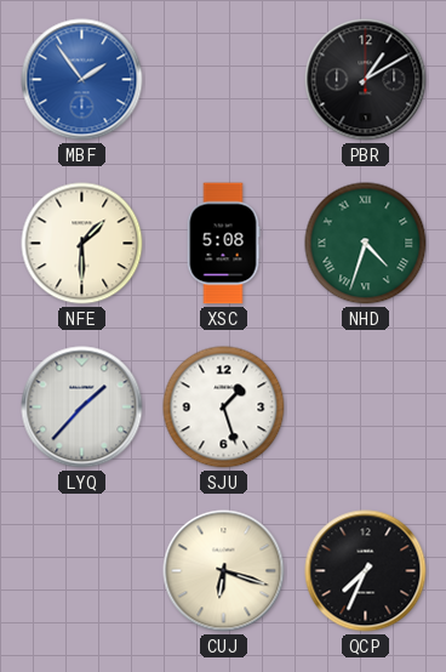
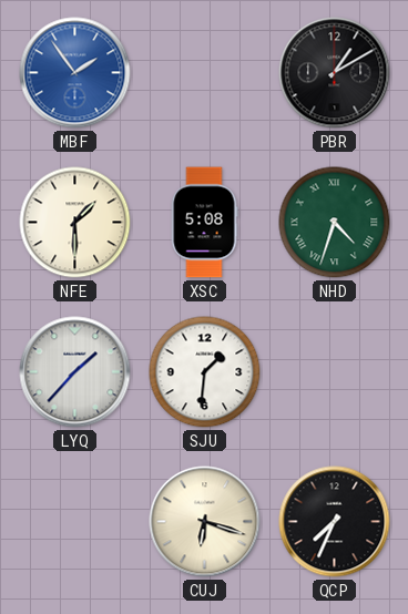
SJU: 1:27 -> 1:31 (205, 372)
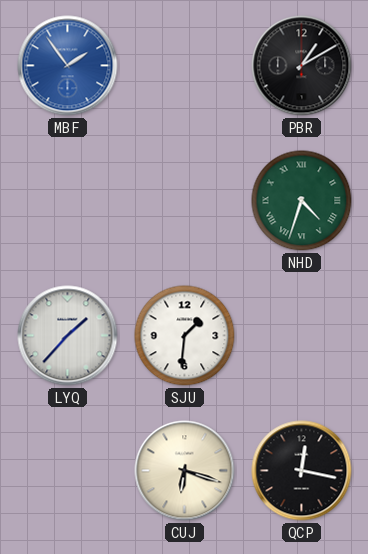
NFE: 1:30 -> none (75, 223)
XSC: 5:08 -> none (204, 223)
QCP: 7:34 -> 12:17 (302, 471)
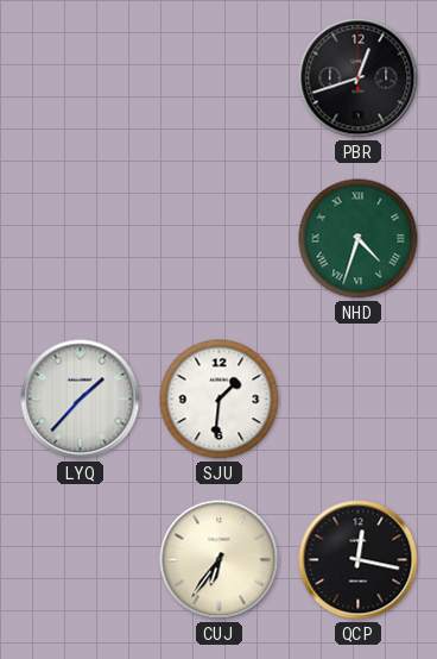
MBF: 1:54 -> none (68, 66)
PBR: 1:10 -> 12:42 (359, 79)
CUJ: 6:18 -> 6:36 (220, 560)
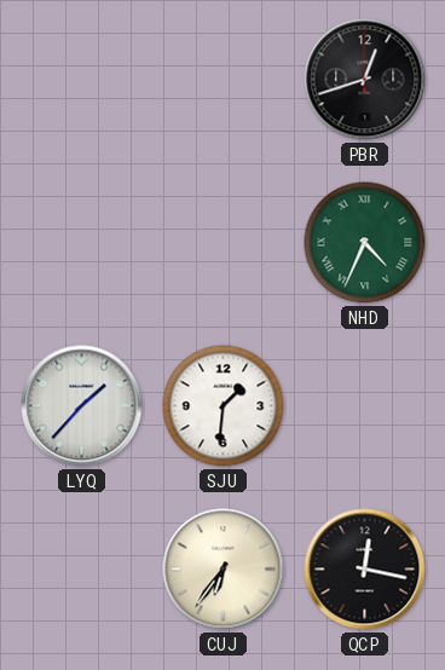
NHD: 4:33 -> 4:34 (365, 243)
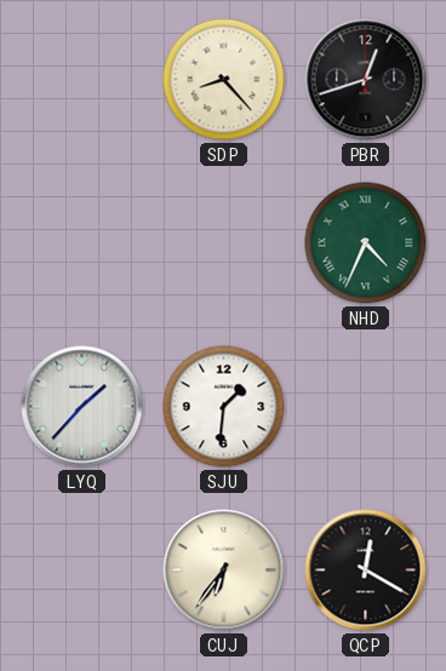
SDP: none -> 8:23 (224, 80)
QCP: 12:17 -> 12:20 (366, 570)
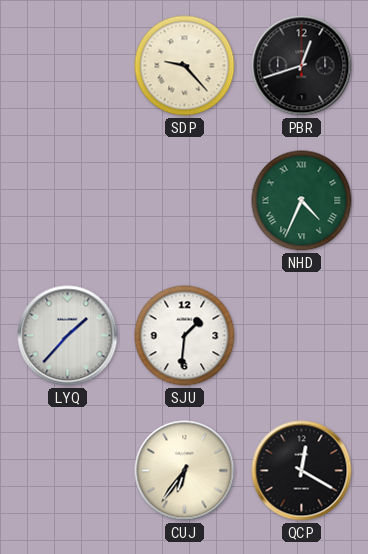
SDP: 8:23 -> 9:23 (185, 66)
